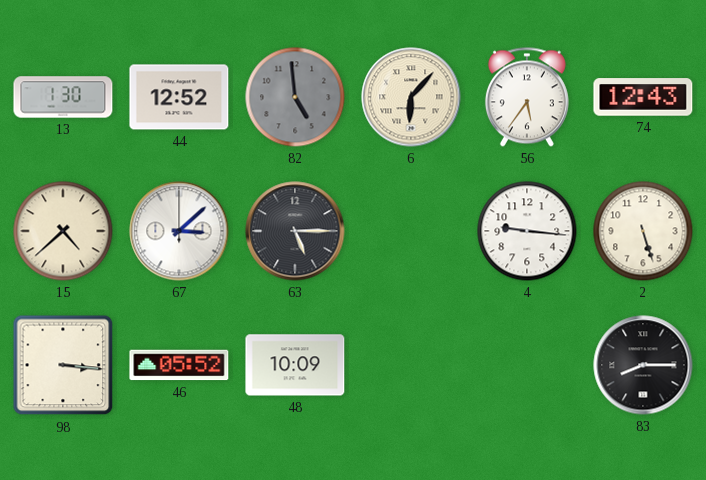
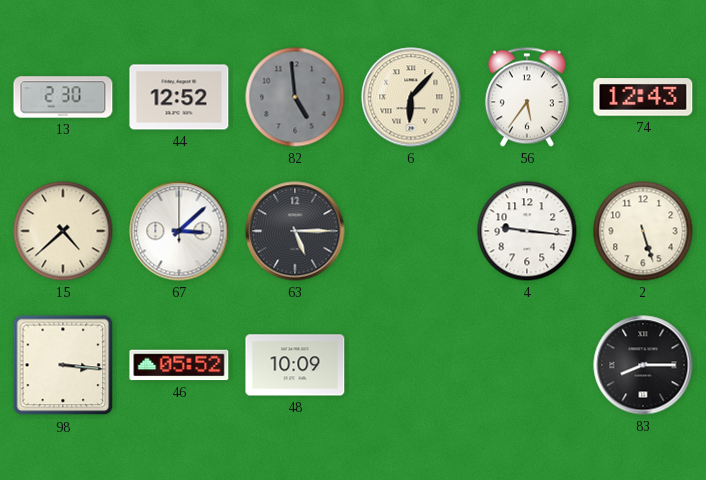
13: 1:30 -> 2:30 (63, 97)
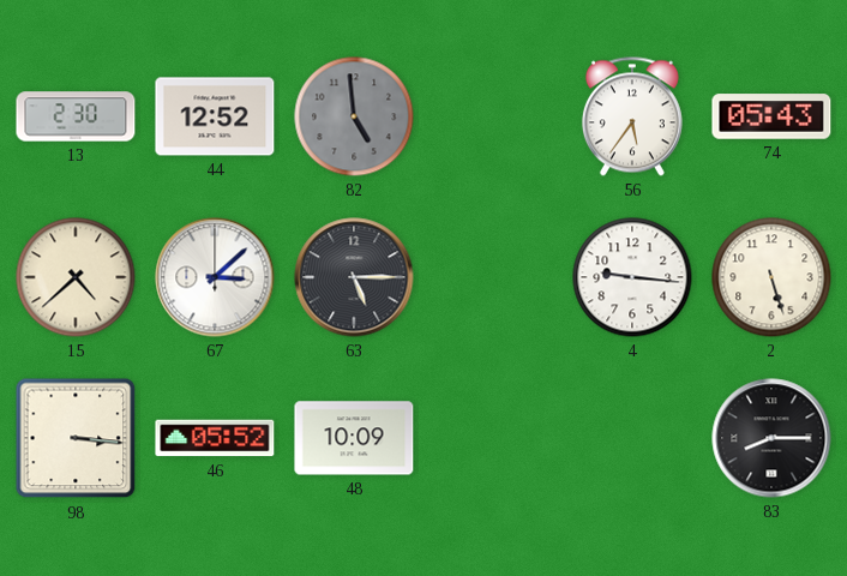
6: 6:07 -> none (411, 97)
74: 12:43 -> 05:43 (771, 116)
